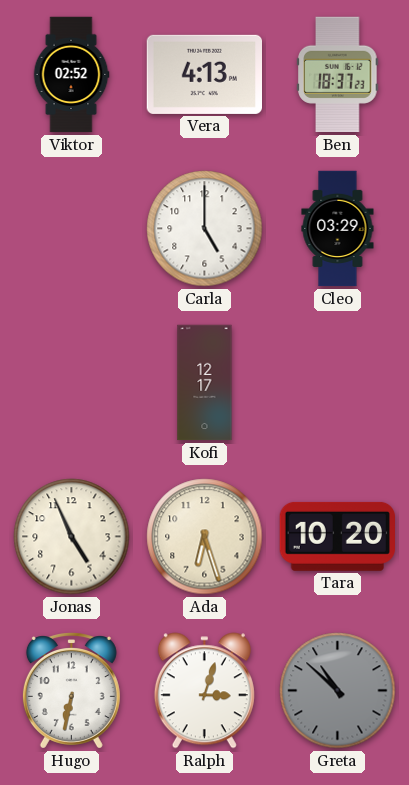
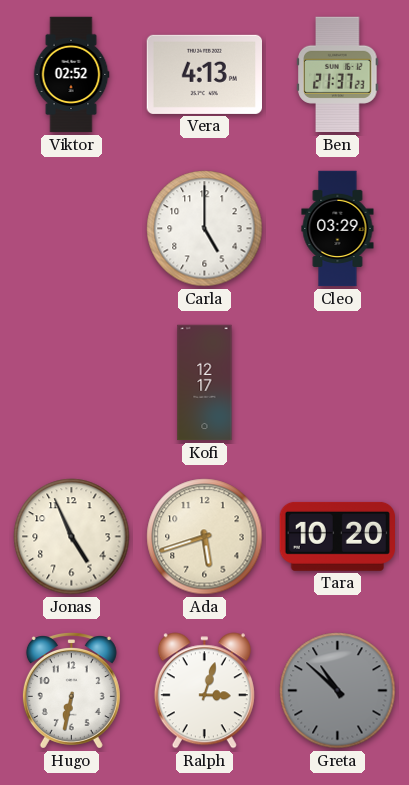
Ben: 18:37 -> 21:37 (338, 75)
Ada: 6:27 -> 5:42 (205, 537)
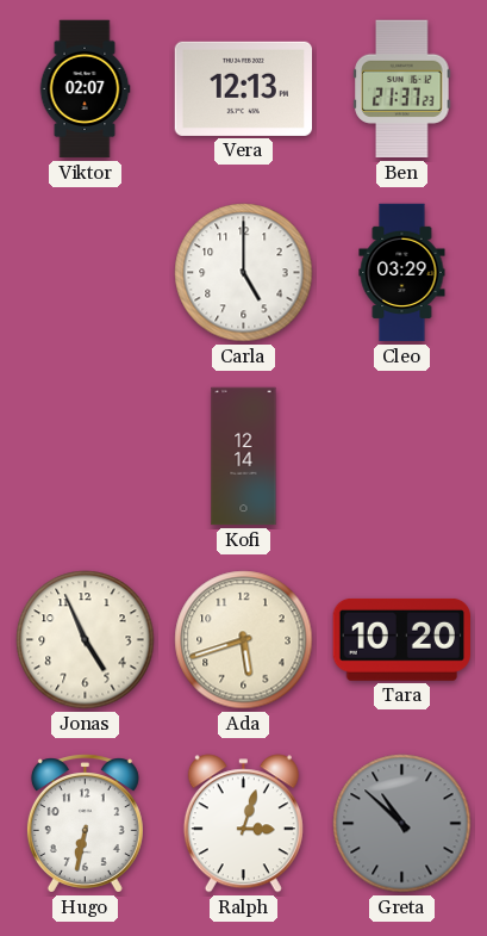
Viktor: 02:52 -> 02:07 (85, 89)
Vera: 4:13 -> 12:13 (243, 88)
Kofi: 12:17 -> 12:14 (244, 457)
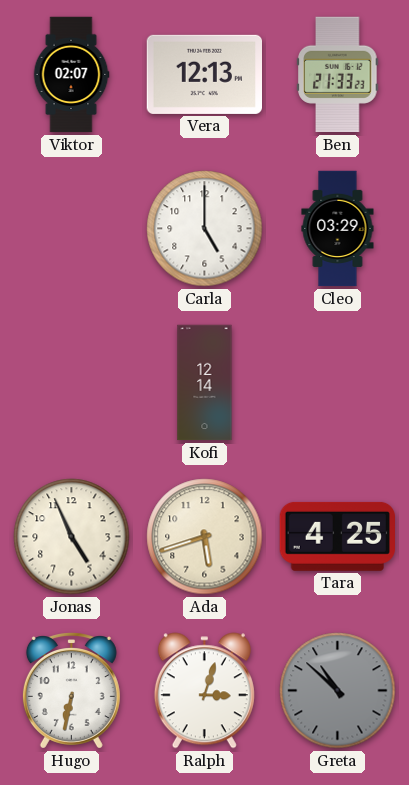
Ben: 21:37 -> 21:33 (338, 75)
Tara: 10:20 -> 4:25 (337, 536)
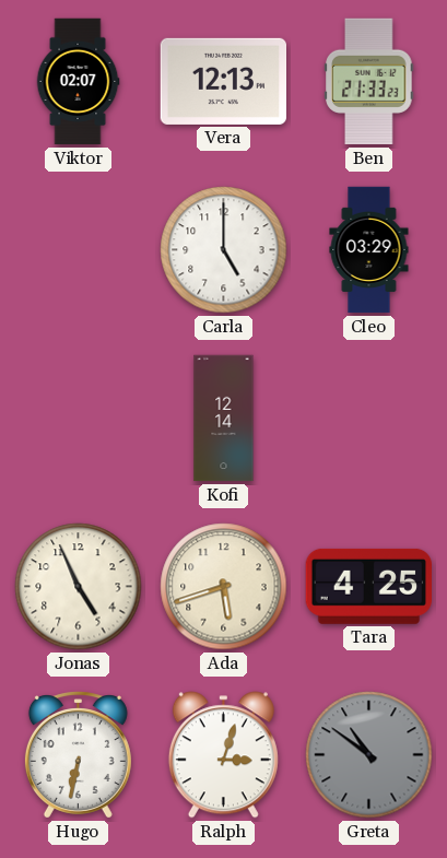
Greta: 10:52 -> 10:51 (369, 755)
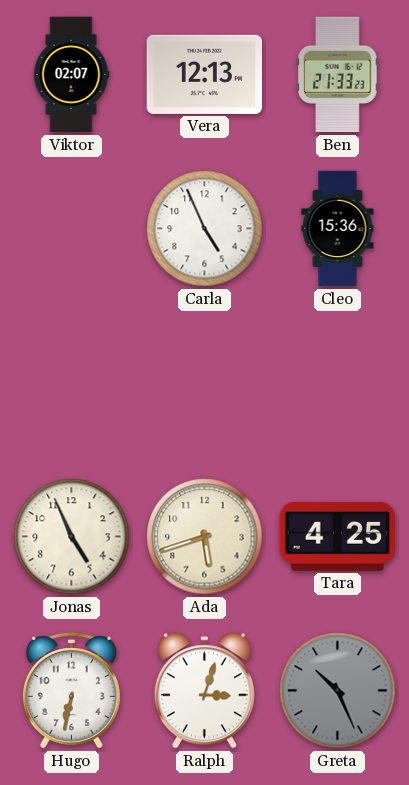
Carla: 5:00 -> 4:56 (205, 229)
Cleo: 03:29 -> 15:36 (338, 229)
Kofi: 12:14 -> none (224, 419)
Greta: 10:51 -> 10:26 (338, 691)
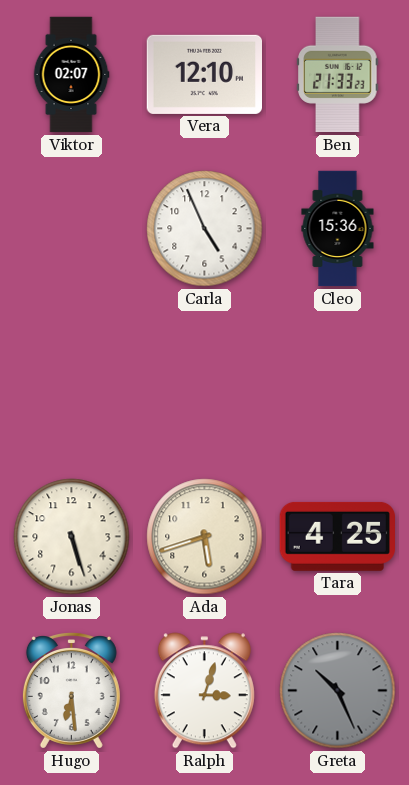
Vera: 12:13 -> 12:10 (204, 74)
Jonas: 4:56 -> 5:27 (72, 537)
Hugo: 6:32 -> 6:29 (71, 691)
